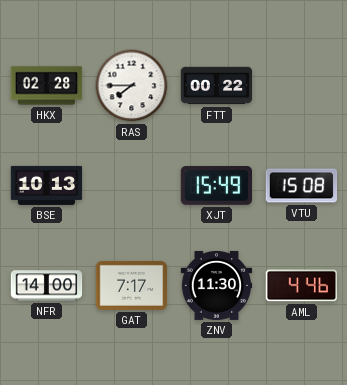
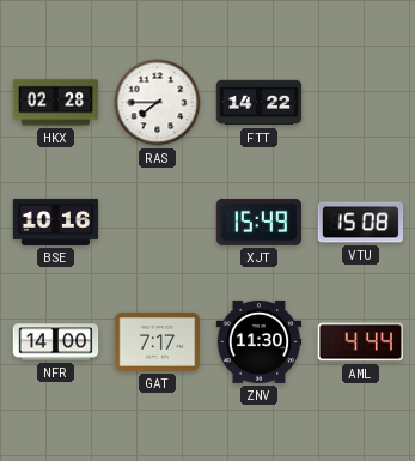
FTT: 00:22 -> 14:22 (260, 103)
BSE: 10:13 -> 10:16 (56, 222)
AML: 4:46 -> 4:44 (361, 342)
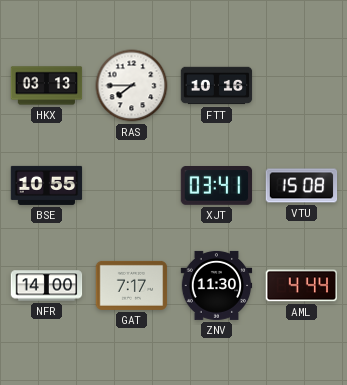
HKX: 02:28 -> 03:13 (47, 86)
FTT: 14:22 -> 10:16 (217, 86)
BSE: 10:16 -> 10:55 (47, 185)
XJT: 15:49 -> 03:41 (217, 186)
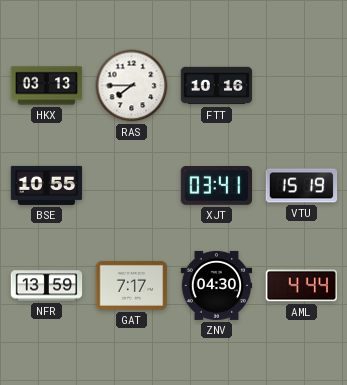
VTU: 15:08 -> 15:19 (302, 186)
NFR: 14:00 -> 13:59 (47, 286)
ZNV: 11:30 -> 04:30 (217, 285)
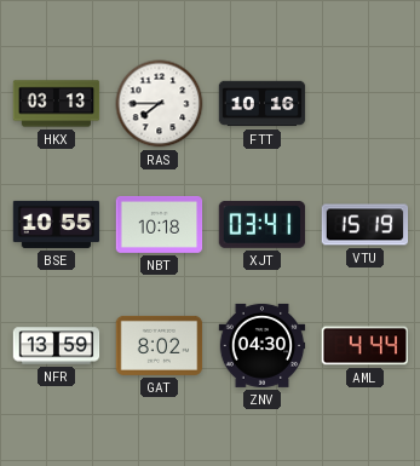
NBT: none -> 10:18 (160, 224)
GAT: 7:17 -> 8:02 (160, 345)
